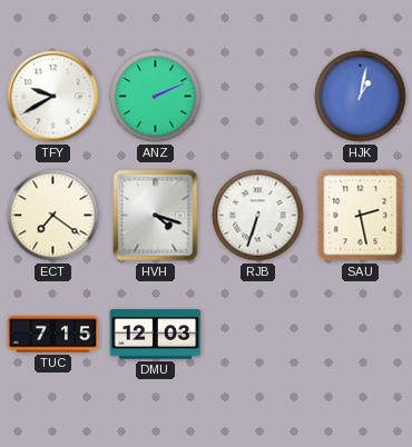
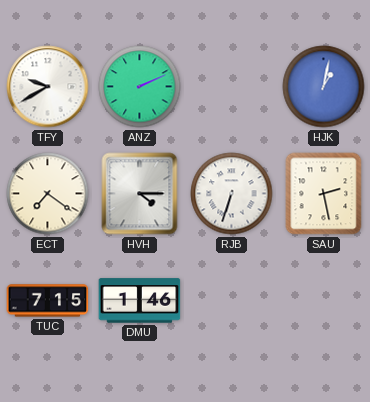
HVH: 4:18 -> 4:15 (140, 194)
DMU: 12:03 -> 1:46 (140, 301)
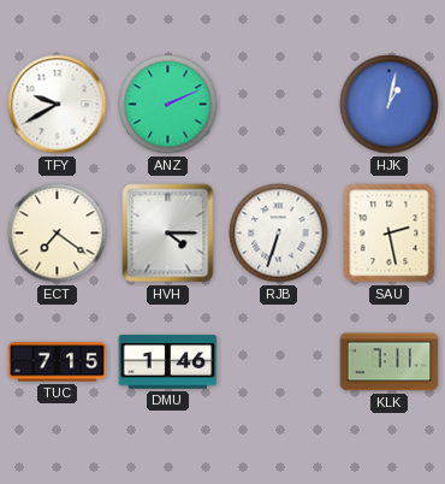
KLK: none -> 7:11 (390, 362)
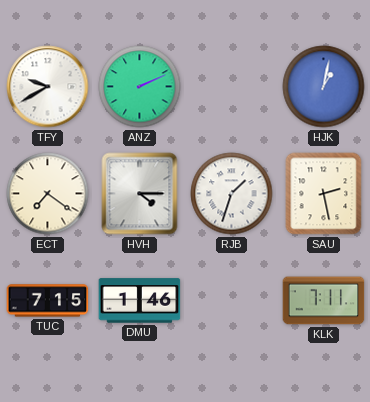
RJB: 6:33 -> 1:33 (232, 194)
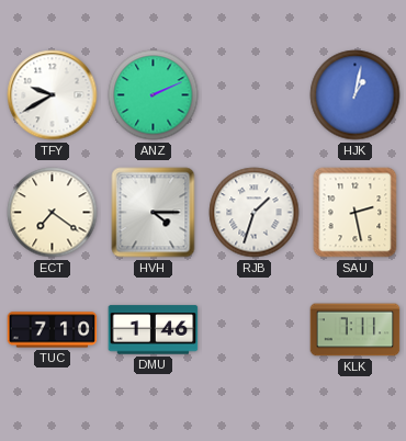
TUC: 7:15 -> 7:10 (53, 330)
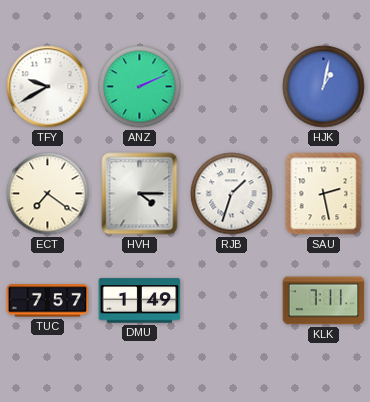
TUC: 7:10 -> 7:57 (48, 301)
DMU: 1:46 -> 1:49 (140, 301)
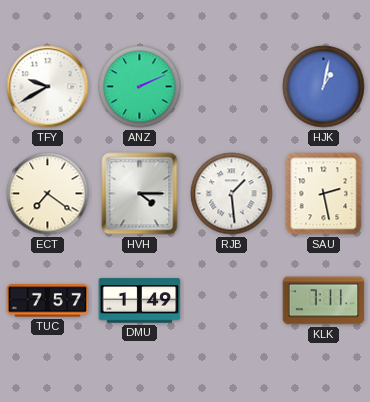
RJB: 1:33 -> 1:29 (232, 194)
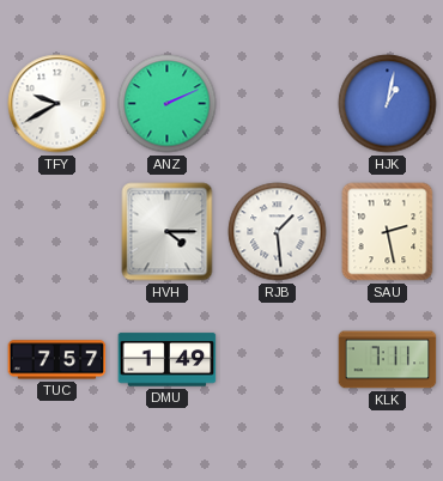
ECT: 7:21 -> none (48, 194)
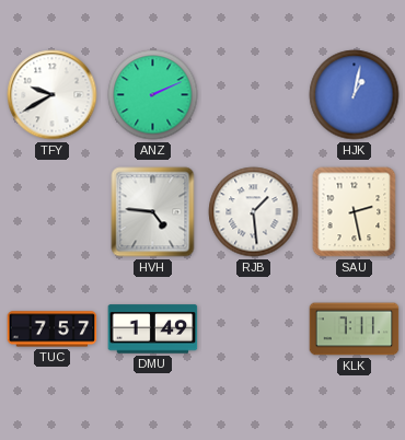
HVH: 4:15 -> 4:46 (153, 212)
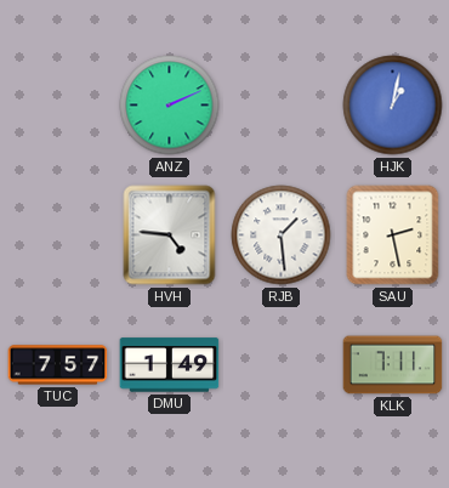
TFY: 9:40 -> none (53, 95)
